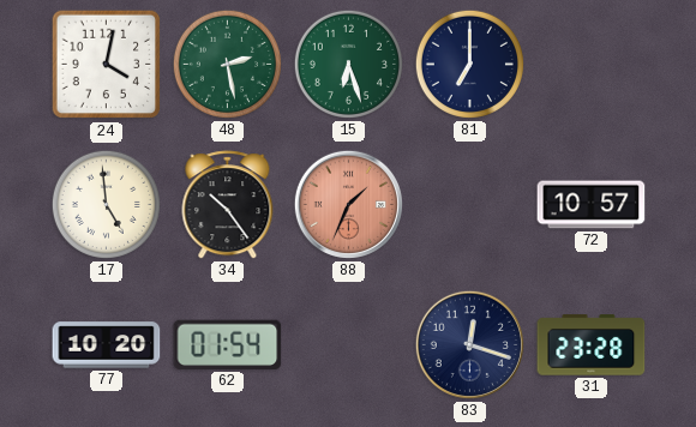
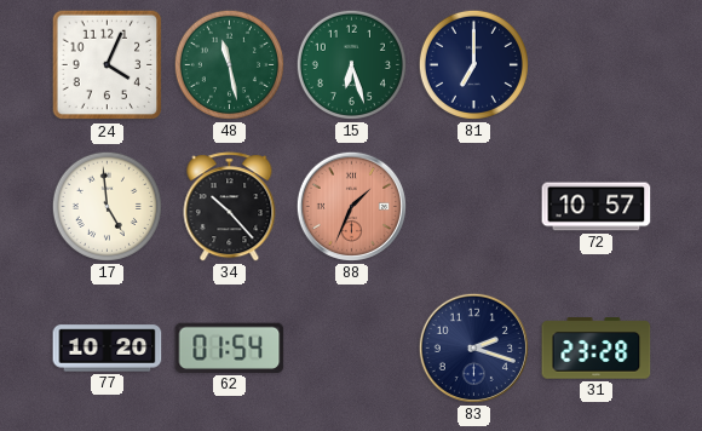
24: 4:02 -> 4:04 (108, 65)
48: 2:28 -> 11:28 (229, 64)
34: 10:24 -> 10:23 (230, 207)
83: 12:18 -> 2:18 (473, 347)
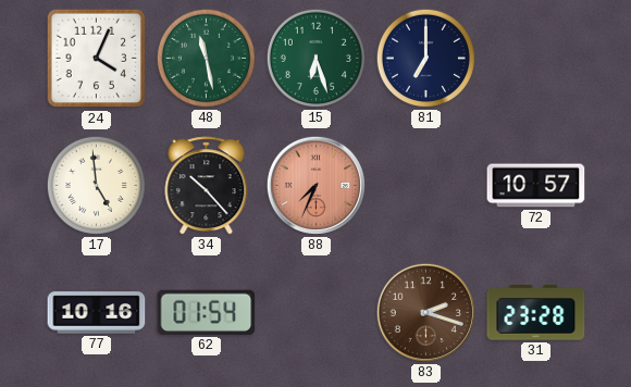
88: 1:34 -> 7:34 (315, 185)
77: 10:20 -> 10:16 (97, 313)
83 dial: navy -> brown (425, 312)
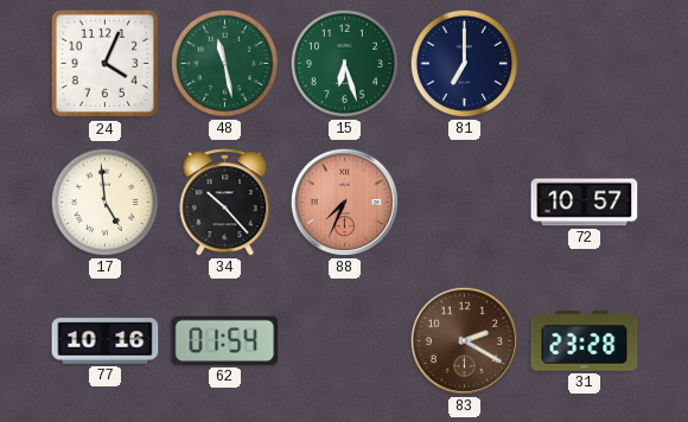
83: 2:18 -> 2:20 (464, 340)
